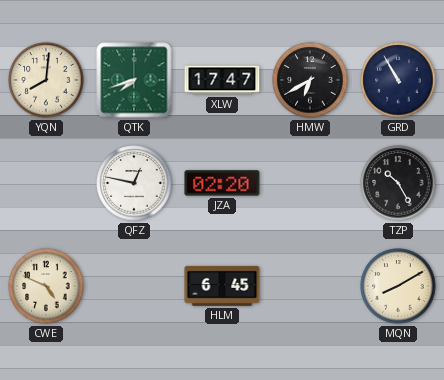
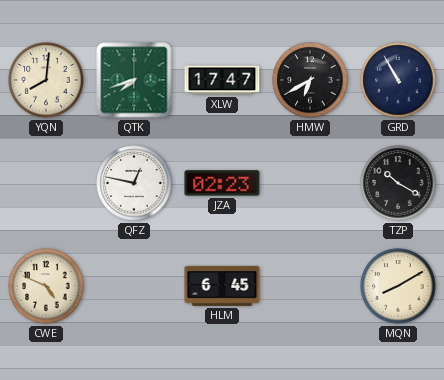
JZA: 02:20 -> 02:23 (222, 183)
TZP: 10:25 -> 10:20 (398, 183)
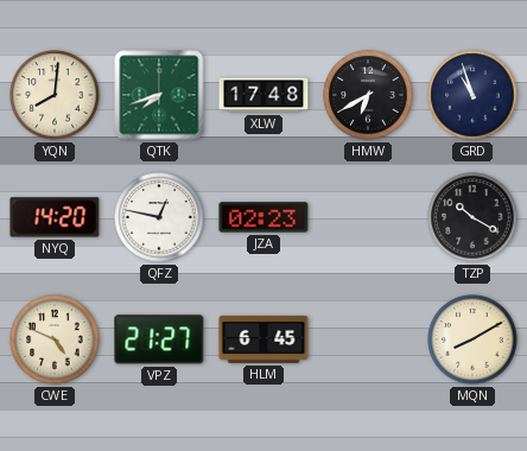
XLW: 17:47 -> 17:48 (263, 95)
GRD: 10:55 -> 10:57 (472, 95)
NYQ: none -> 14:20 (55, 217)
VPZ: none -> 21:27 (159, 339)
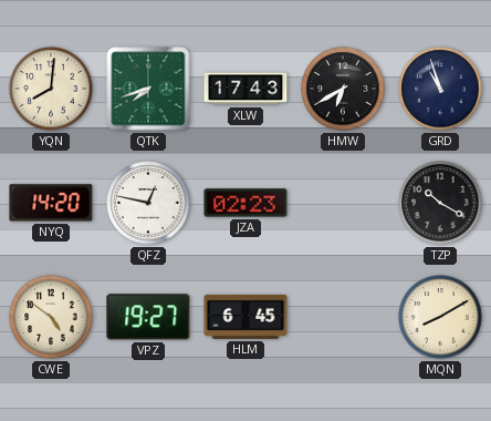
XLW: 17:48 -> 17:43 (245, 89)
CWE: 4:49 -> 4:51 (51, 317)
VPZ: 21:27 -> 19:27 (148, 317)
